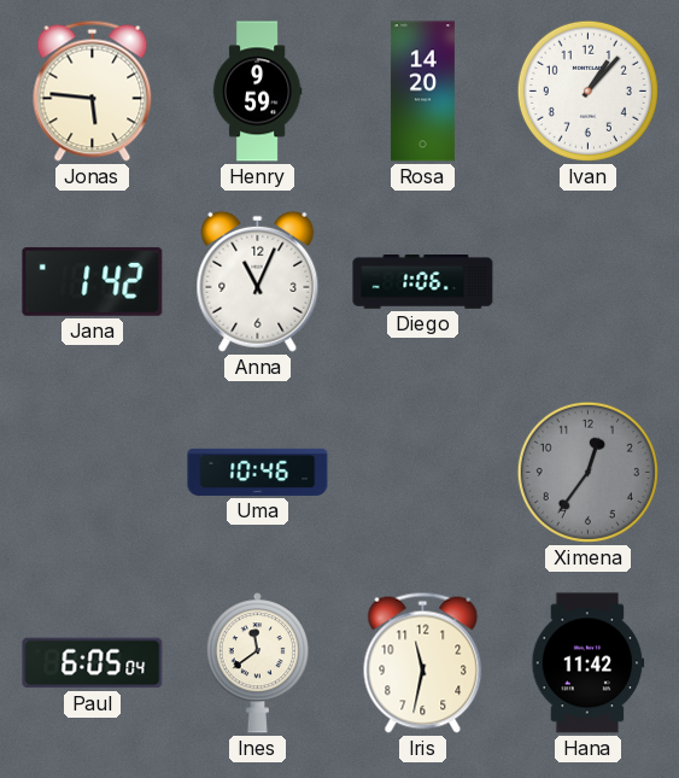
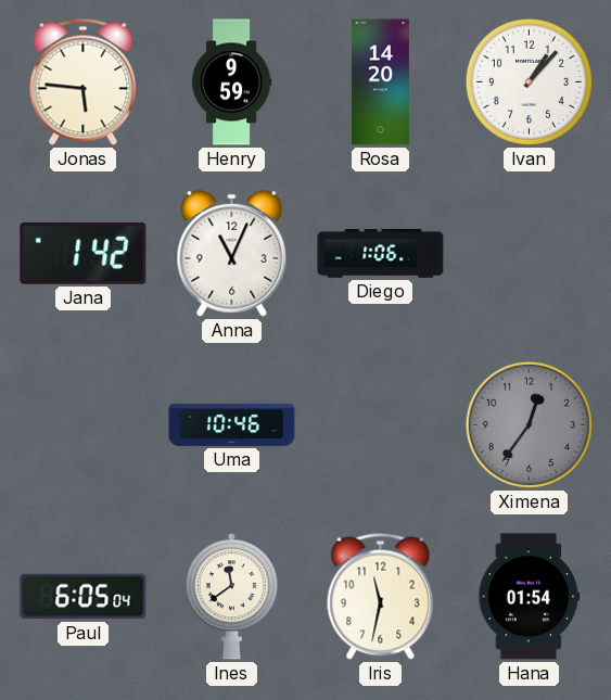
Hana: 11:42 -> 01:54 (530, 597)
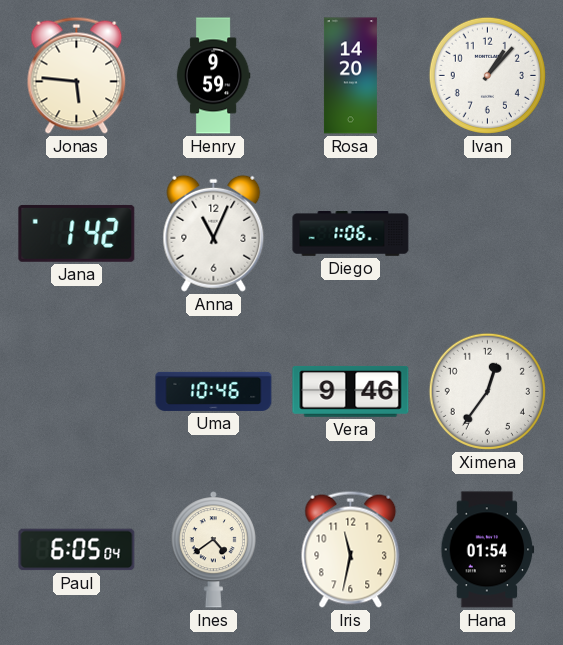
Vera: none -> 9:46 (351, 392)
Ximena dial: grey -> white (487, 391)
Ines: 11:39 -> 4:39 (213, 550)
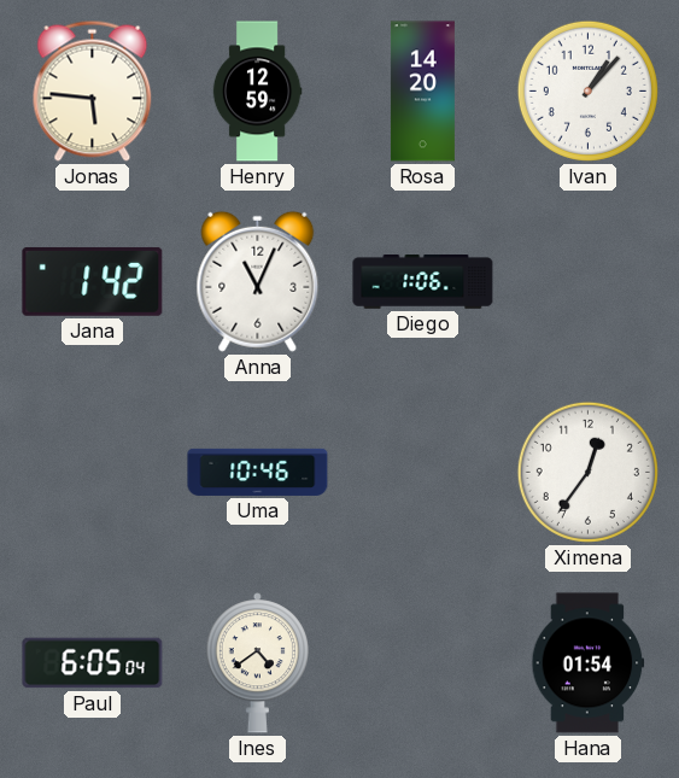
Henry: 9:59 -> 12:59 (257, 92)
Vera: 9:46 -> none (351, 392)
Iris: 11:32 -> none (351, 549)
